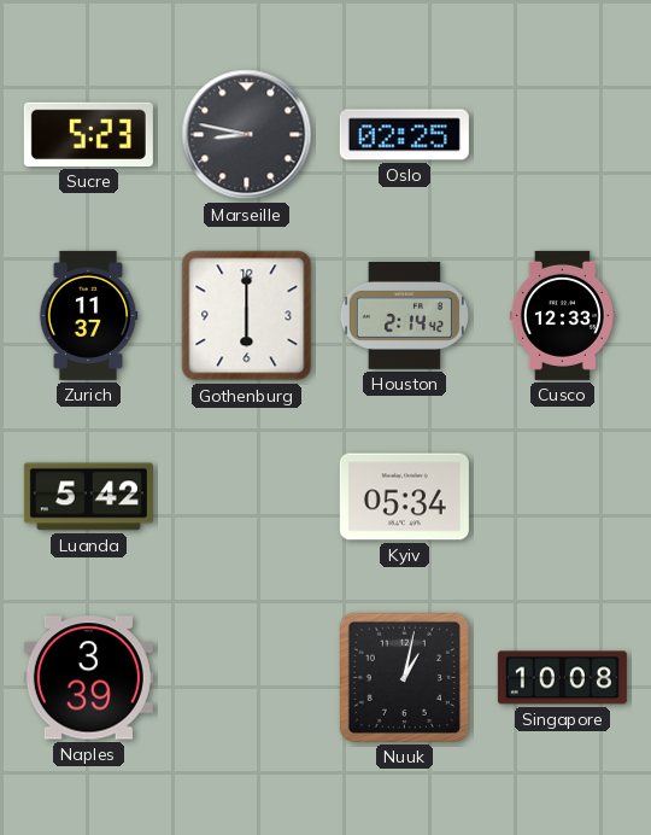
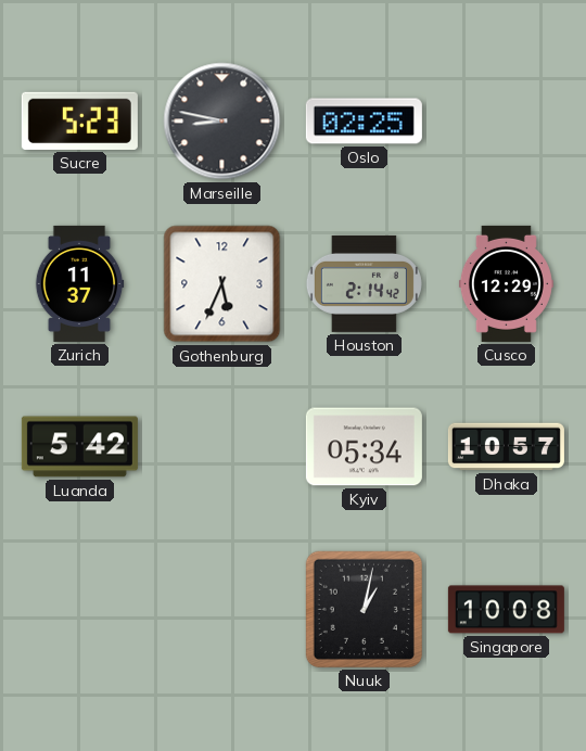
Gothenburg: 6:00 -> 5:34 (222, 284)
Cusco: 12:33 -> 12:29 (506, 283)
Dhaka: none -> 10:57 (506, 447)
Naples: 3:39 -> none (88, 678)
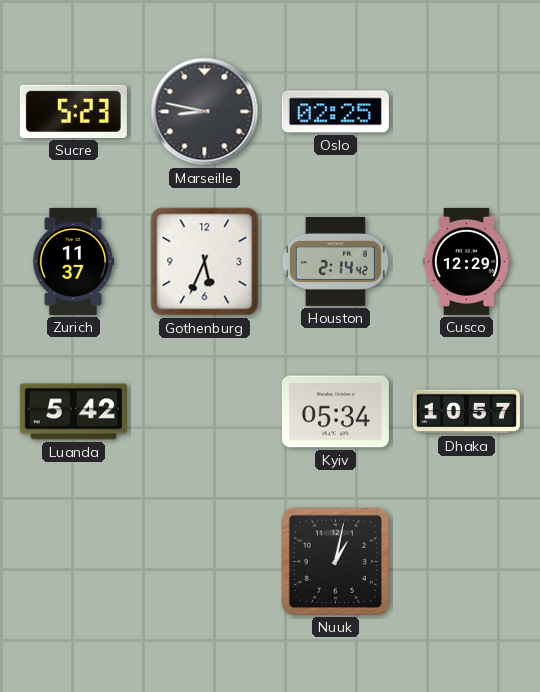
Singapore: 10:08 -> none (506, 610)
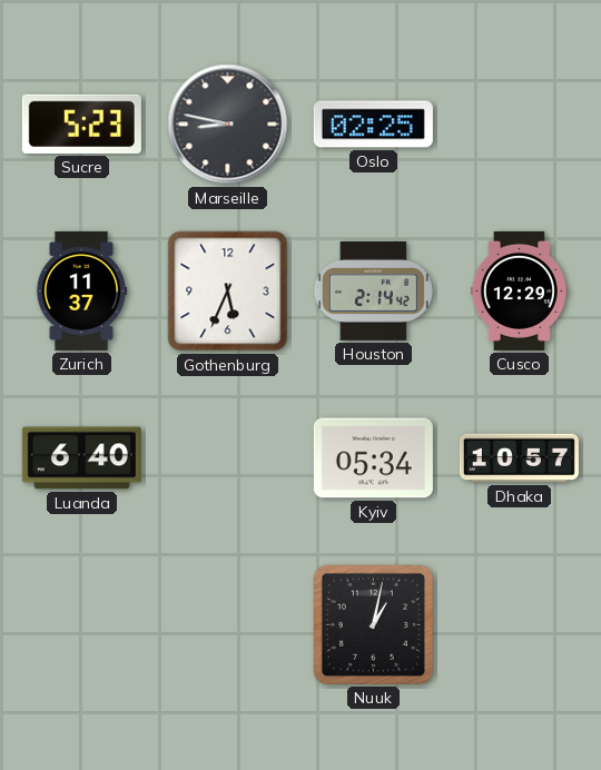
Luanda: 5:42 -> 6:40 (81, 458)
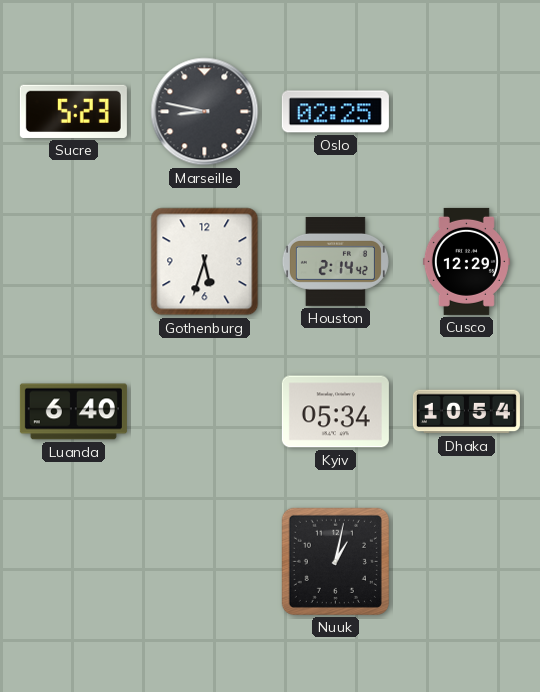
Zurich: 11:37 -> none (81, 290)
Gothenburg: 5:34 -> 5:33 (205, 262)
Dhaka: 10:57 -> 10:54 (466, 412)
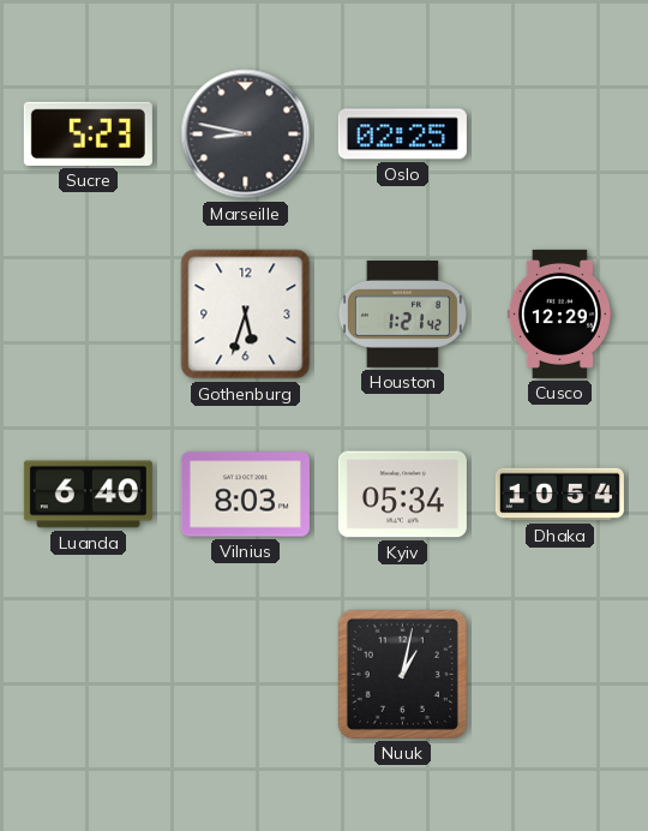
Houston: 2:14 -> 1:21 (402, 313)
Vilnius: none -> 8:03 (245, 495)
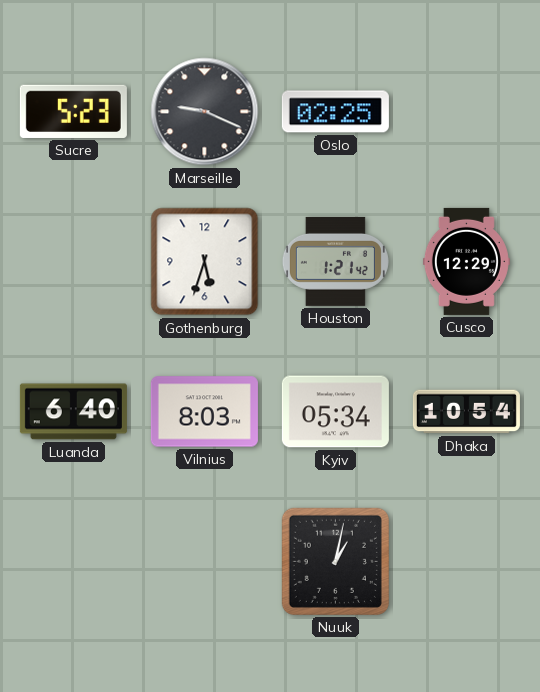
Marseille: 8:47 -> 9:19 (205, 112)
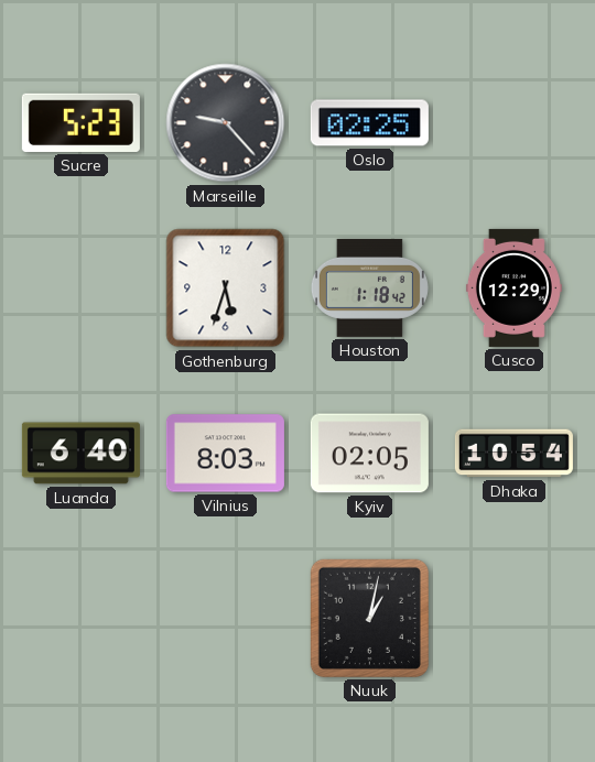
Marseille: 9:19 -> 9:23 (226, 123)
Houston: 1:21 -> 1:18 (369, 287)
Kyiv: 05:34 -> 02:05 (369, 454)
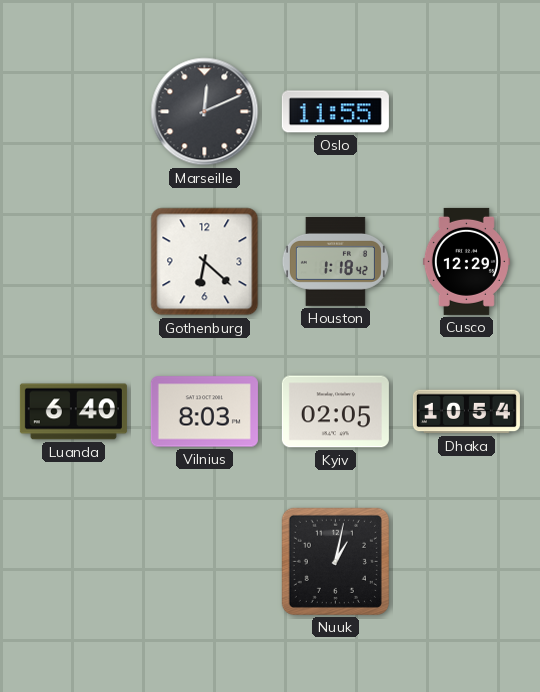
Sucre: 5:23 -> none (80, 122)
Marseille: 9:23 -> 12:11 (205, 112)
Oslo: 02:25 -> 11:55 (335, 112)
Gothenburg: 5:33 -> 6:22 (205, 262)
